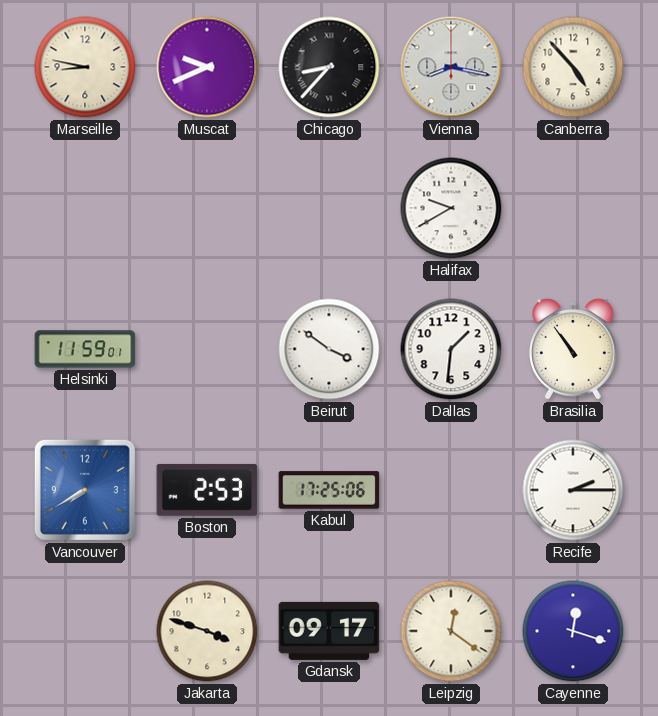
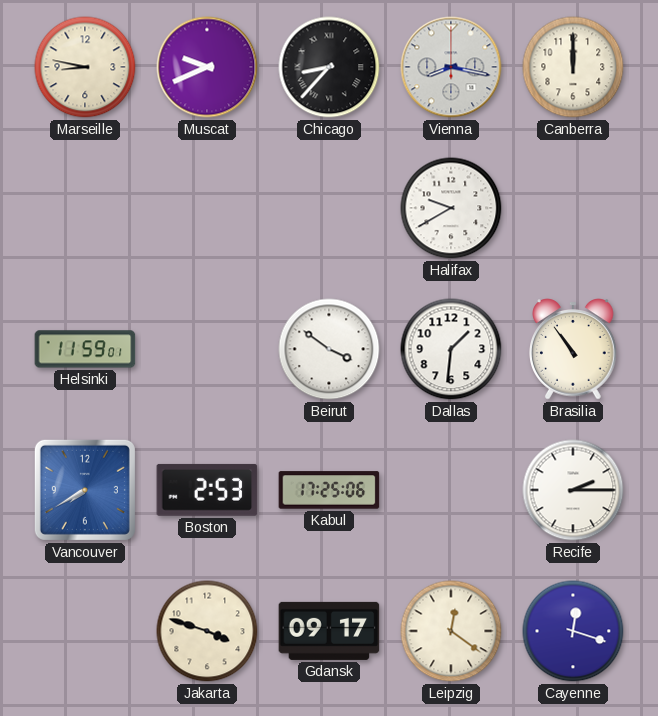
Canberra: 4:53 -> 12:00 (573, 67)
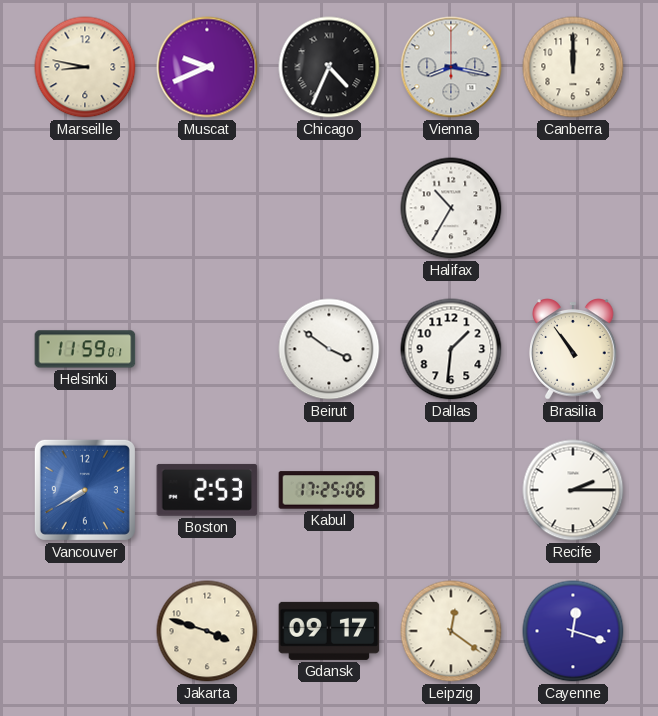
Chicago: 8:37 -> 4:34 (329, 67)
Halifax: 9:40 -> 10:35 (451, 208)
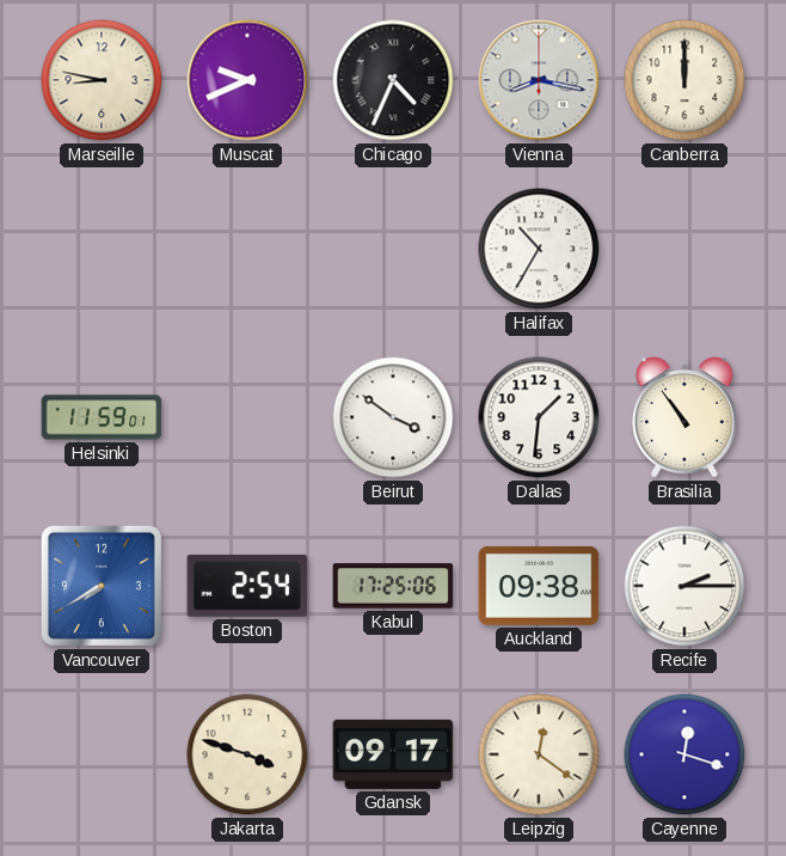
Boston: 2:53 -> 2:54 (247, 586)
Auckland: none -> 09:38 (539, 586)
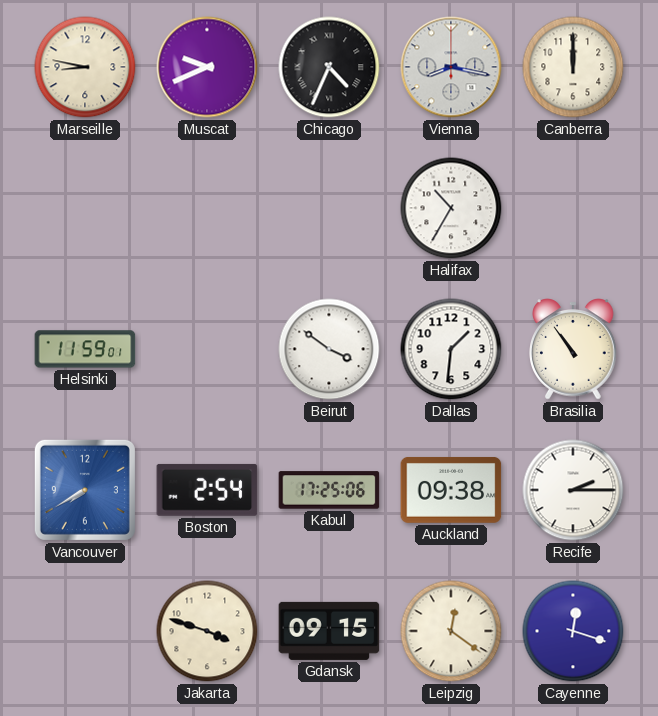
Gdansk: 09:17 -> 09:15 (329, 631)
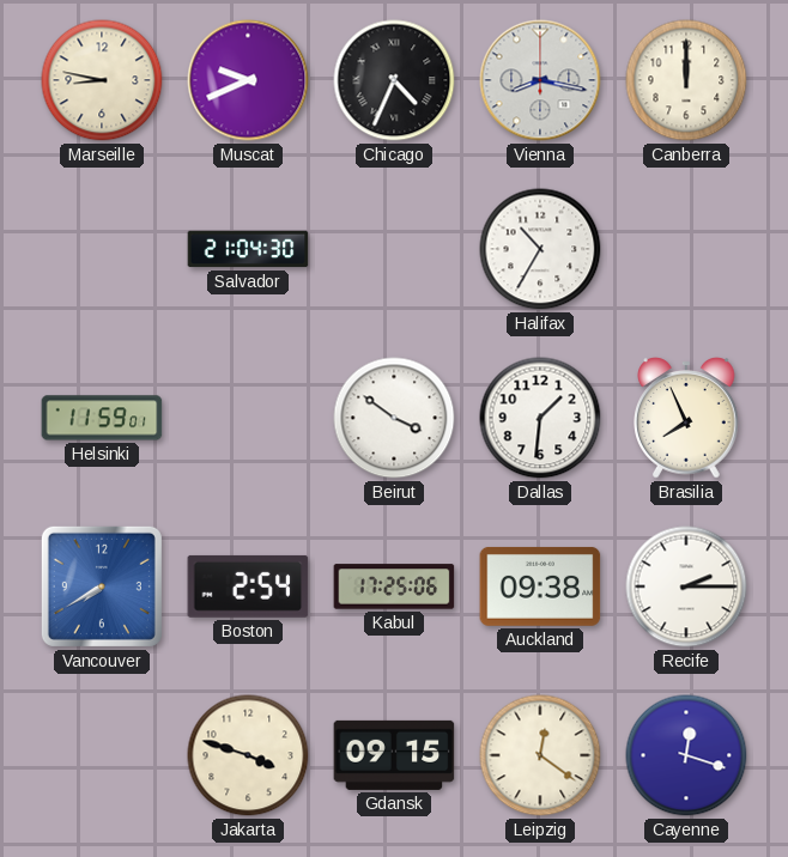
Salvador: none -> 21:04 (248, 249)
Brasilia: 10:54 -> 7:56 (686, 418)
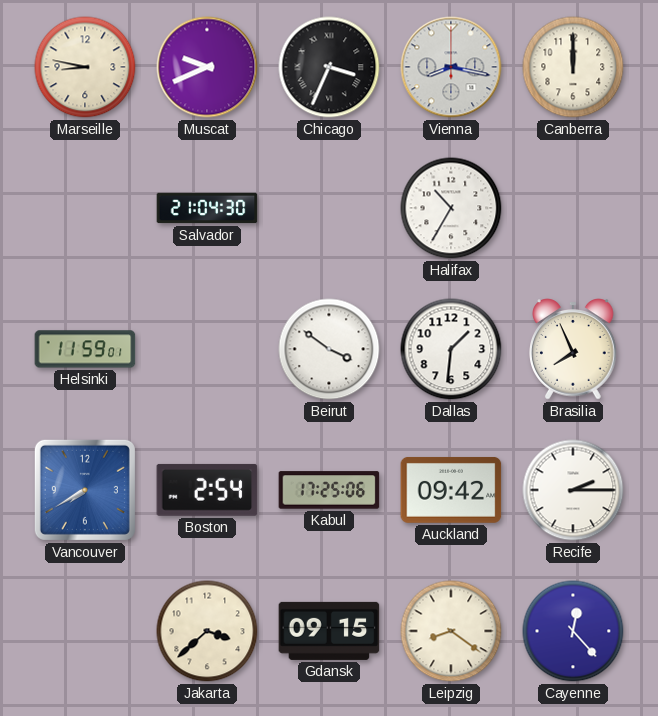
Chicago: 4:34 -> 3:34 (329, 67)
Auckland: 09:38 -> 09:42 (451, 490)
Jakarta: 3:48 -> 3:38 (207, 631)
Leipzig: 12:21 -> 8:21 (451, 631)
Cayenne: 12:18 -> 12:23 (573, 631)
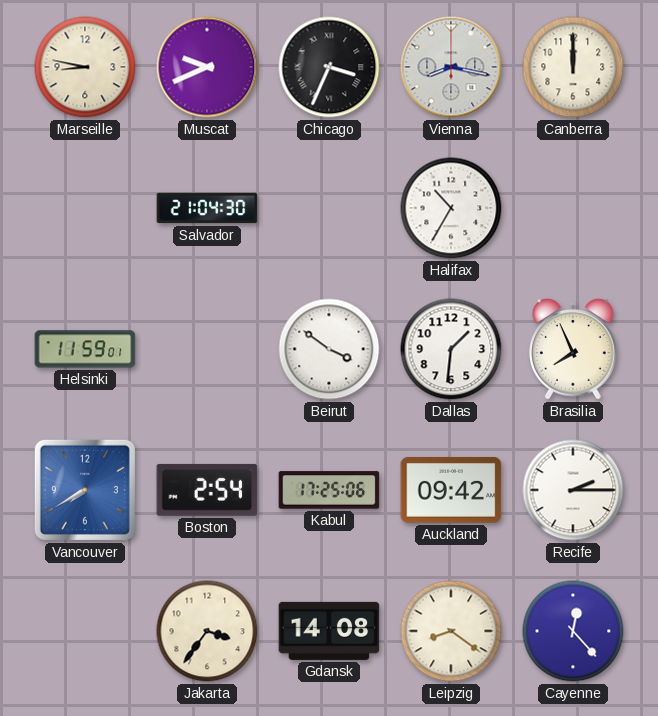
Jakarta: 3:38 -> 3:36 (207, 631)
Gdansk: 09:15 -> 14:08 (329, 631)
